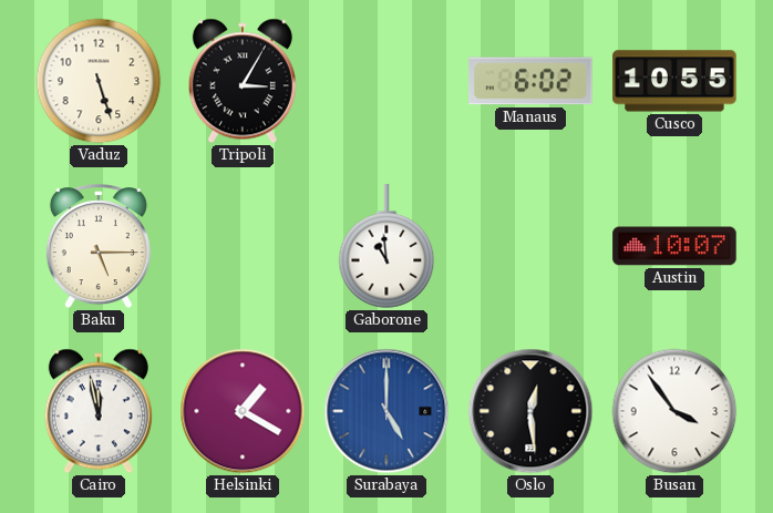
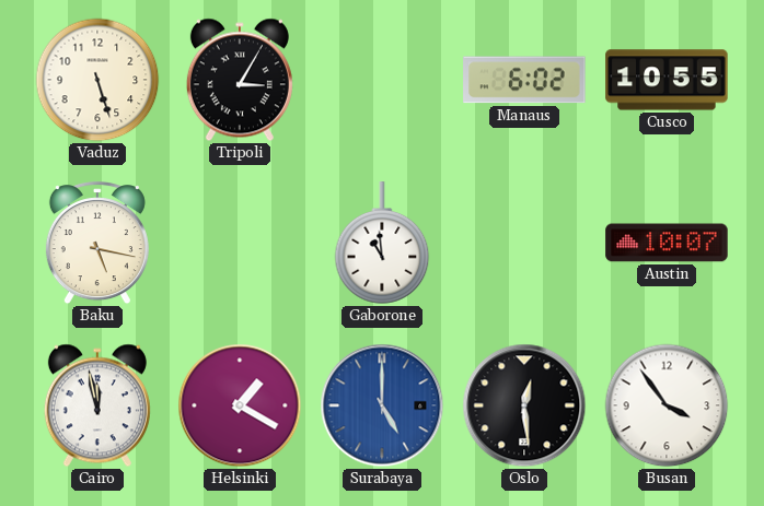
Baku: 5:15 -> 5:17 (97, 244)
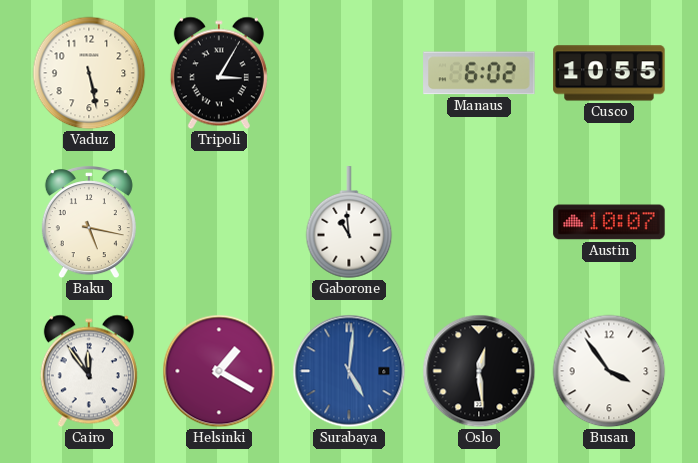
Vaduz: 5:27 -> 5:28 (89, 73)
Cairo: 11:58 -> 11:54 (89, 371)
Surabaya: 5:00 -> 5:01 (349, 371)
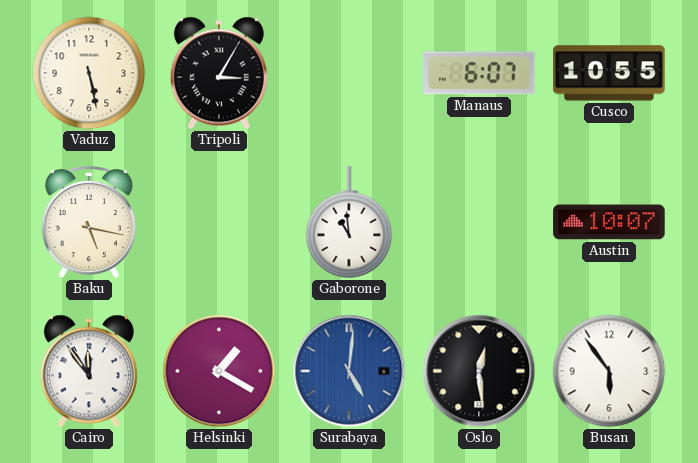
Manaus: 6:02 -> 6:07 (479, 73)
Busan: 3:54 -> 5:54 (609, 371)
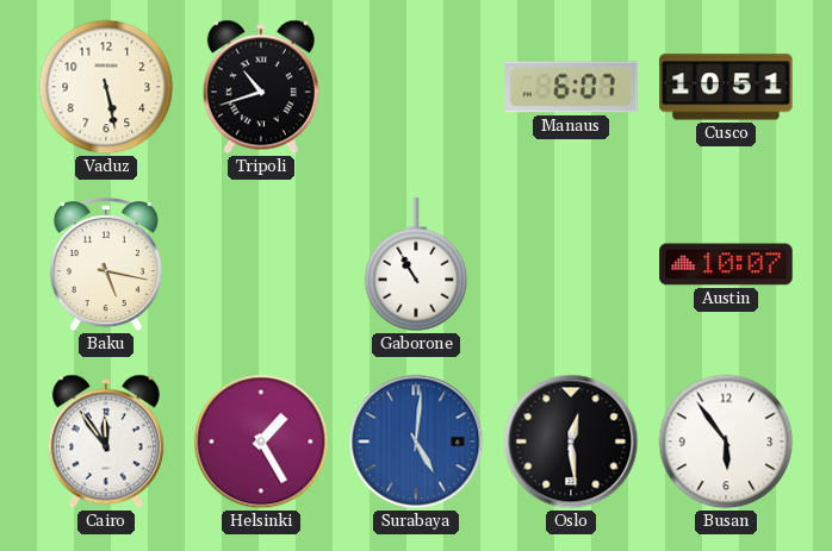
Tripoli: 3:05 -> 10:42 (261, 87)
Cusco: 10:55 -> 10:51 (726, 87)
Gaborone: 10:59 -> 10:55 (416, 265)
Helsinki: 1:20 -> 1:25 (261, 442)
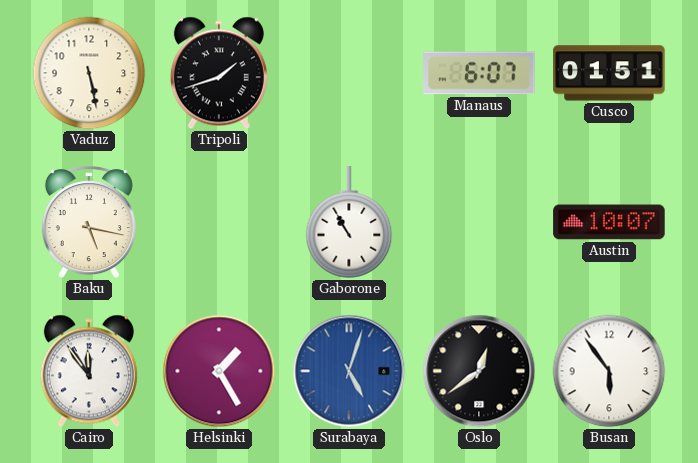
Tripoli: 10:42 -> 1:42 (219, 73)
Cusco: 10:51 -> 01:51 (609, 73)
Surabaya: 5:01 -> 5:03 (349, 371)
Oslo: 12:29 -> 12:39 (479, 371)
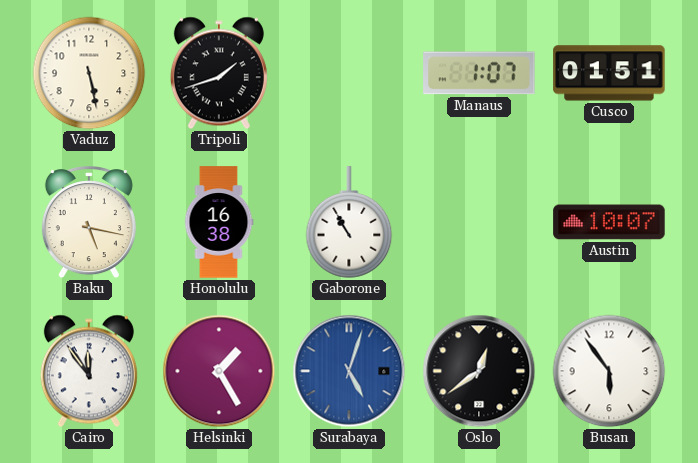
Manaus: 6:07 -> 1:07 (479, 73)
Honolulu: none -> 16:38 (219, 222)
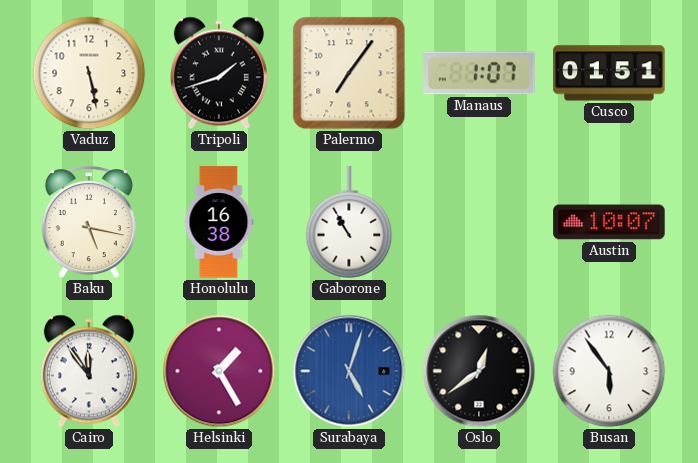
Palermo: none -> 7:06 (349, 73)
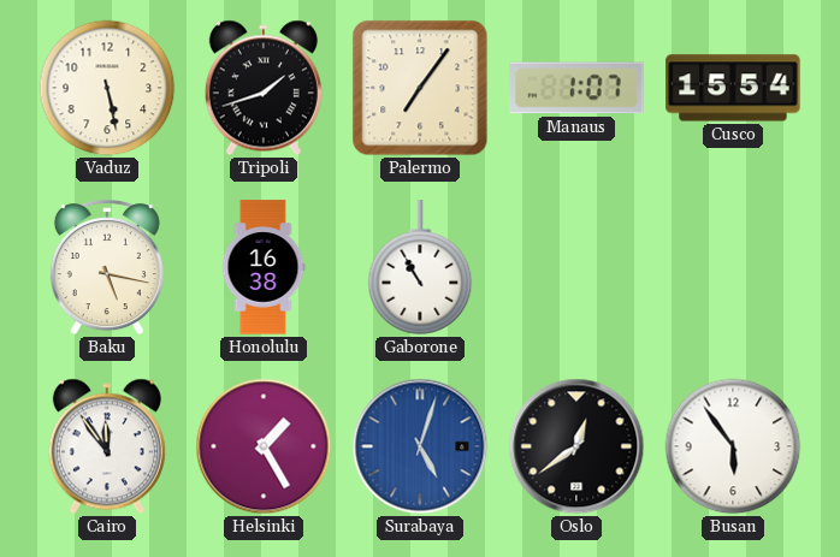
Cusco: 01:51 -> 15:54 (733, 88)
Austin: 10:07 -> none (609, 222)
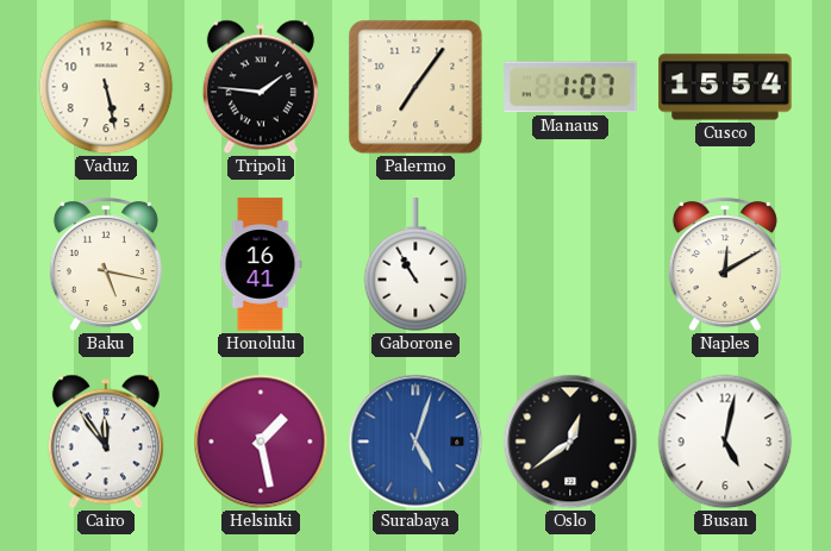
Tripoli: 1:42 -> 1:46 (261, 87)
Honolulu: 16:38 -> 16:41 (261, 264)
Naples: none -> 12:10 (725, 265)
Helsinki: 1:25 -> 1:28 (261, 442)
Busan: 5:54 -> 5:02 (725, 442)
